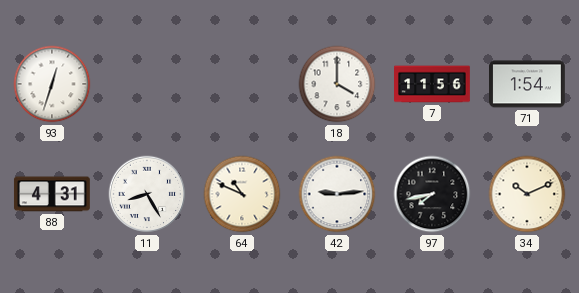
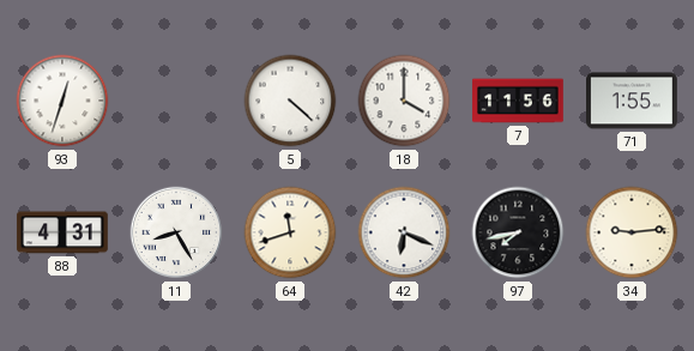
5: none -> 4:22 (290, 101)
71: 1:54 -> 1:55 (633, 101)
64: 10:49 -> 11:42 (290, 232)
42: 9:14 -> 6:19 (404, 232)
34: 10:11 -> 9:14 (632, 232)
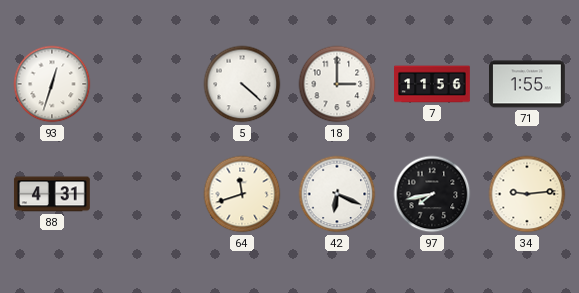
18: 4:00 -> 3:00 (337, 84)
11: 8:25 -> none (176, 232)
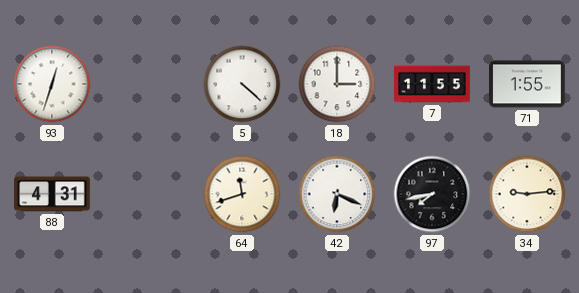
7: 11:56 -> 11:55 (433, 84)
